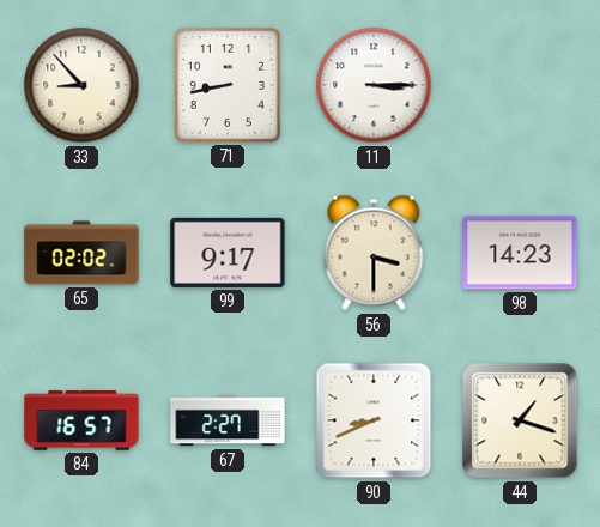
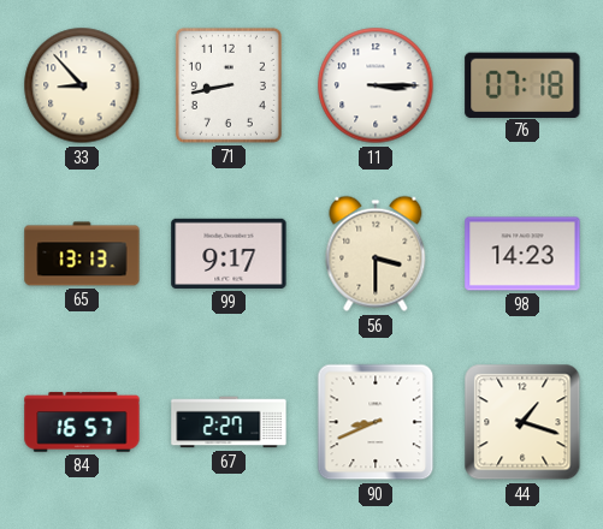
76: none -> 07:18 (522, 84)
65: 02:02 -> 13:13 (82, 254)
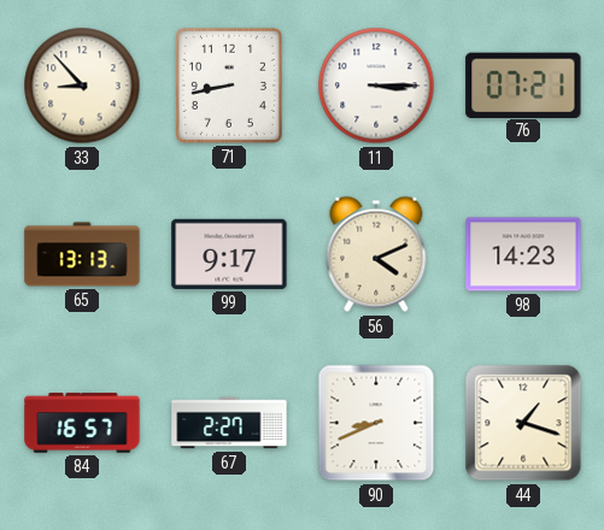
76: 07:18 -> 07:21 (523, 84)
56: 3:30 -> 4:11 (376, 254)
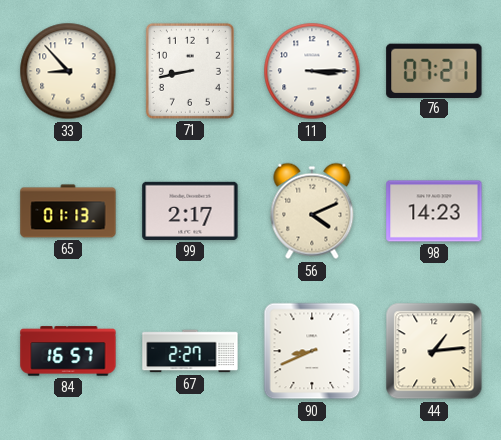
65: 13:13 -> 01:13 (68, 211)
99: 9:17 -> 2:17 (190, 211)
44: 1:18 -> 1:14 (434, 351)
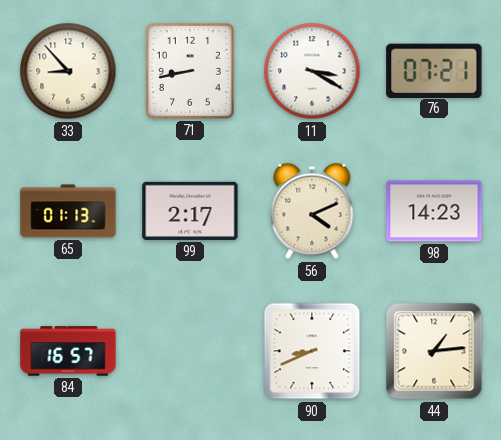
11: 3:15 -> 3:20 (312, 71)
67: 2:27 -> none (190, 351)
